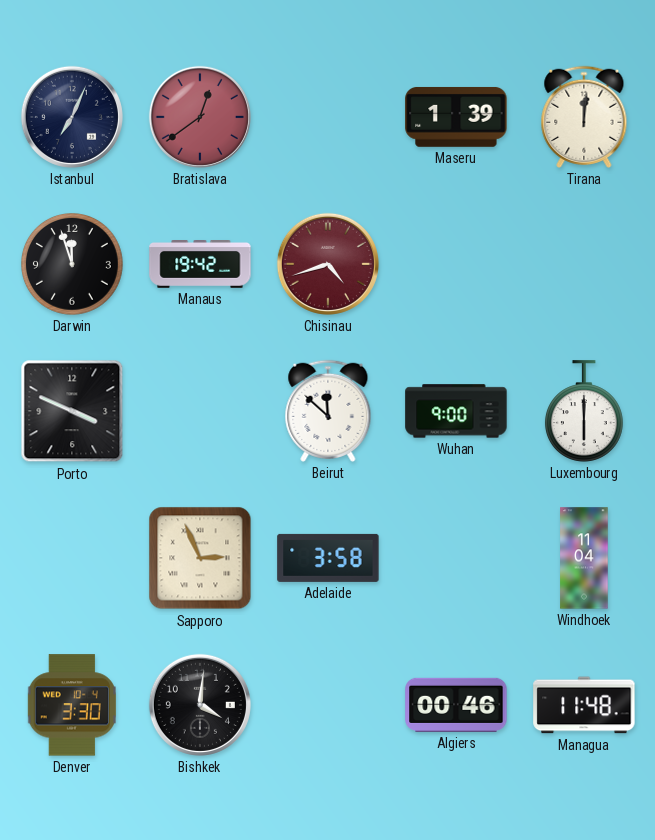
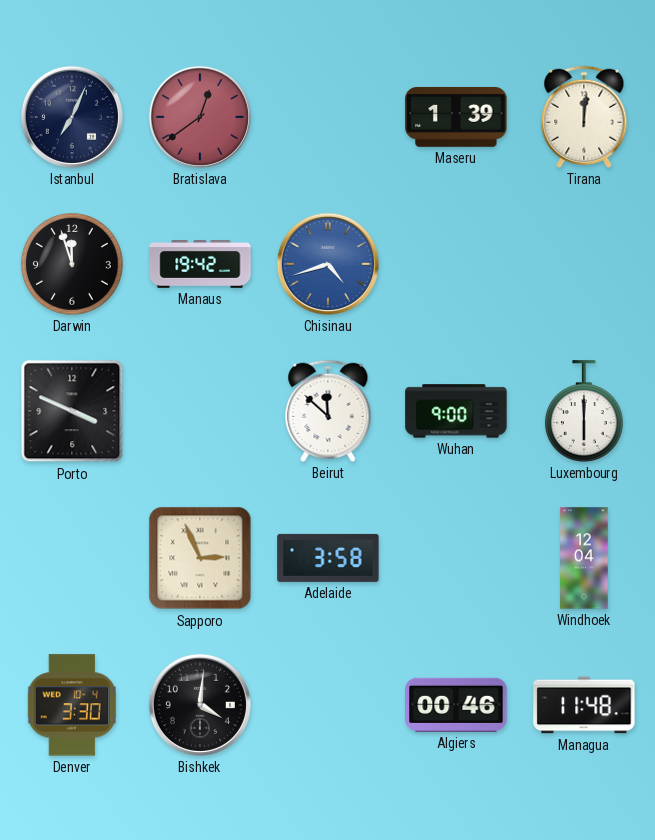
Chisinau dial: burgundy -> blue (328, 264)
Windhoek: 11:04 -> 12:04 (584, 558)
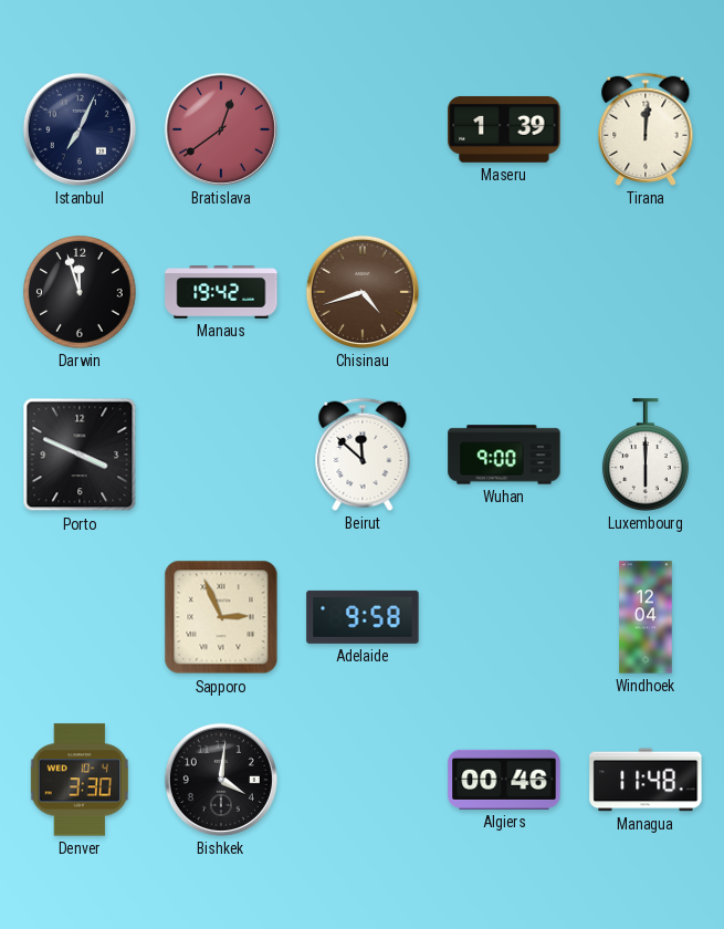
Chisinau dial: blue -> brown (363, 292)
Adelaide: 3:58 -> 9:58 (363, 617)
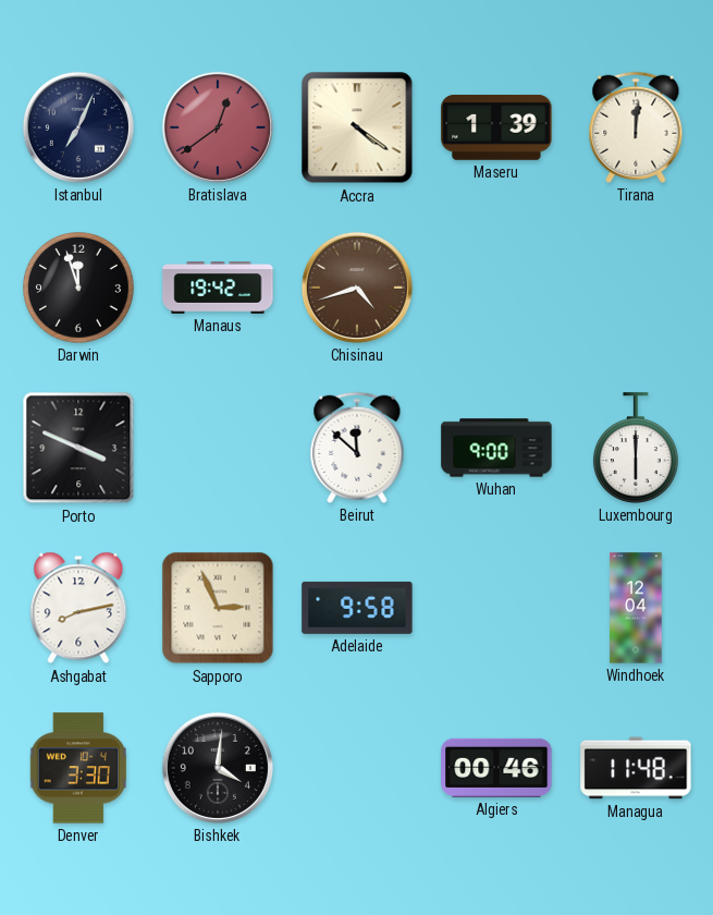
Accra: none -> 4:21 (357, 127)
Ashgabat: none -> 8:13 (78, 608)
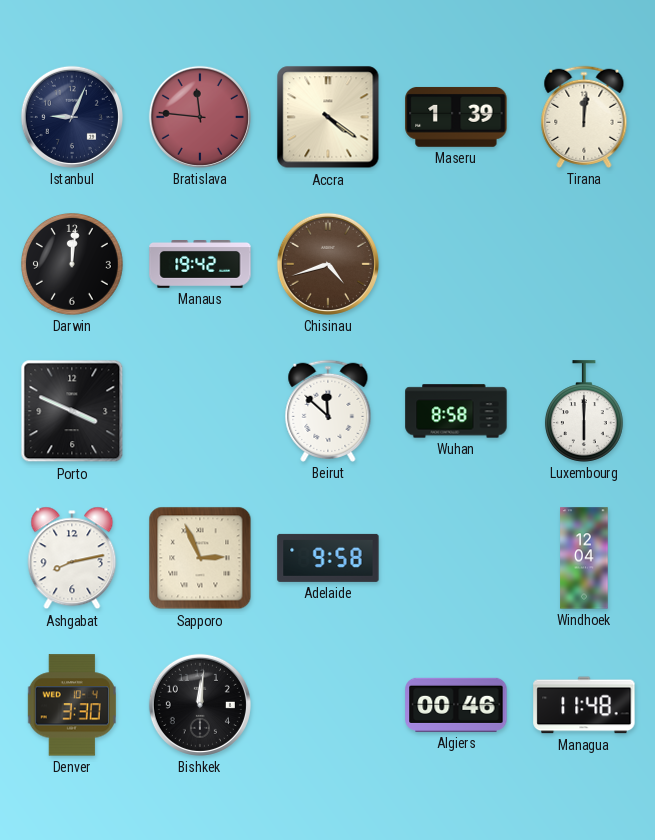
Istanbul: 7:04 -> 9:04 (72, 117)
Bratislava: 12:39 -> 11:46 (200, 117)
Darwin: 11:57 -> 12:01 (73, 265)
Wuhan: 9:00 -> 8:58 (456, 411)
Bishkek: 4:01 -> 12:01 (200, 705)
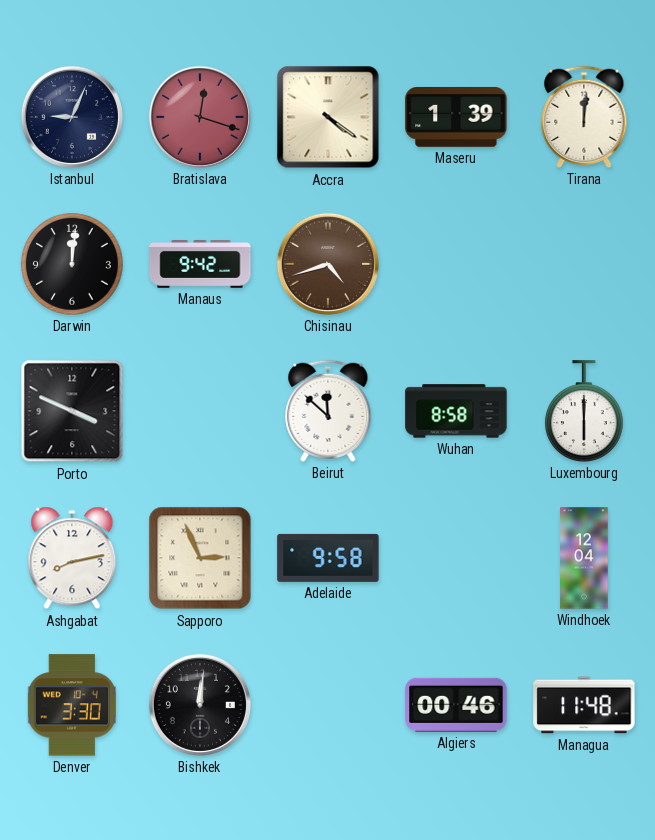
Bratislava: 11:46 -> 12:18 (200, 117)
Manaus: 19:42 -> 9:42 (200, 265)
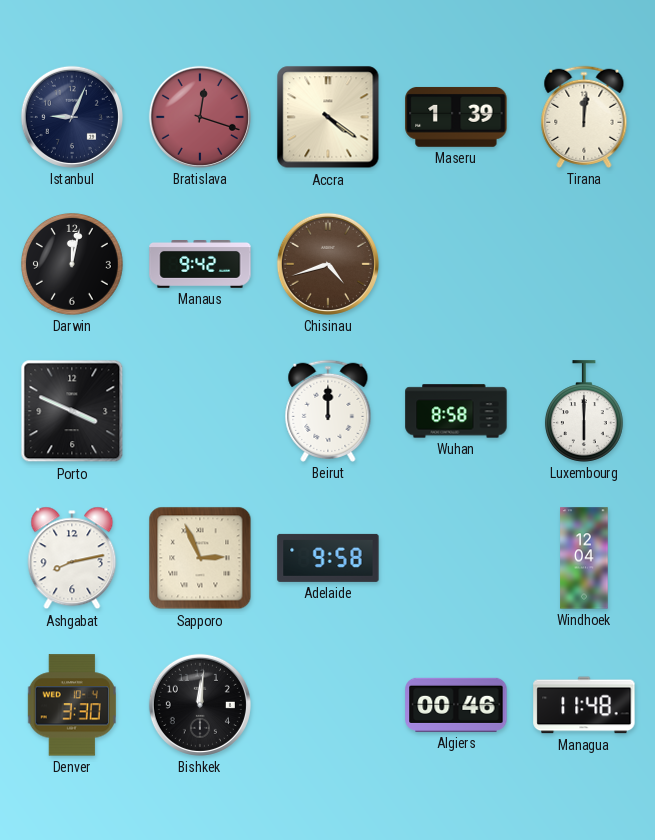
Darwin: 12:01 -> 12:02 (73, 265)
Beirut: 11:52 -> 12:00 (328, 411)
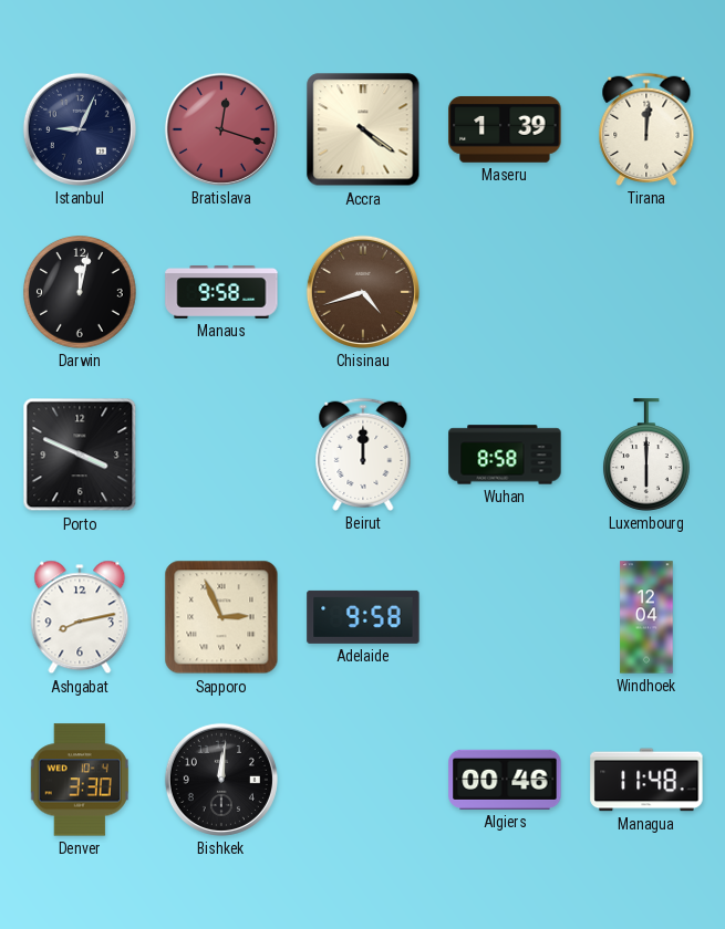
Manaus: 9:42 -> 9:58 (221, 293)
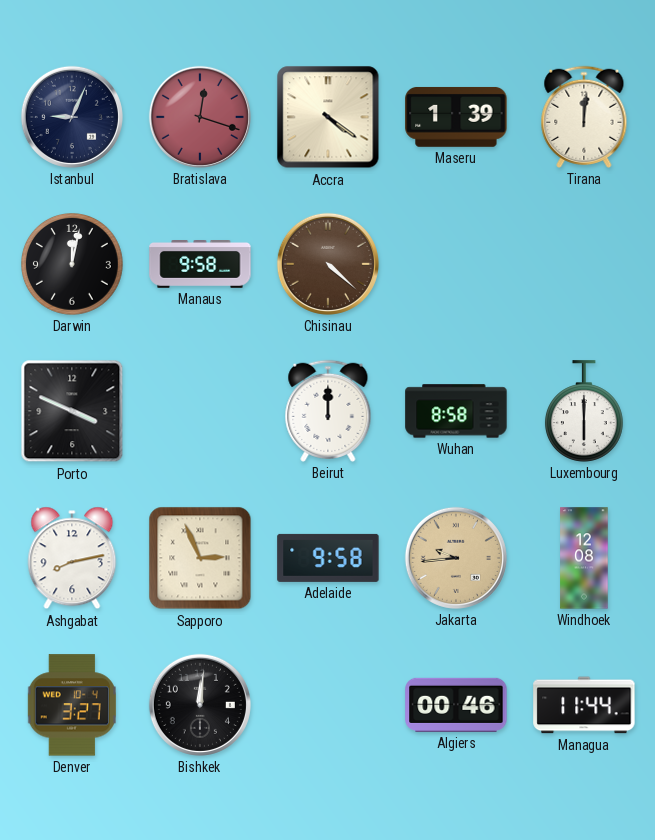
Chisinau: 4:42 -> 4:22 (328, 264)
Jakarta: none -> 9:44 (456, 558)
Windhoek: 12:04 -> 12:08 (584, 558)
Denver: 3:30 -> 3:27 (72, 705)
Managua: 11:48 -> 11:44 (584, 705)
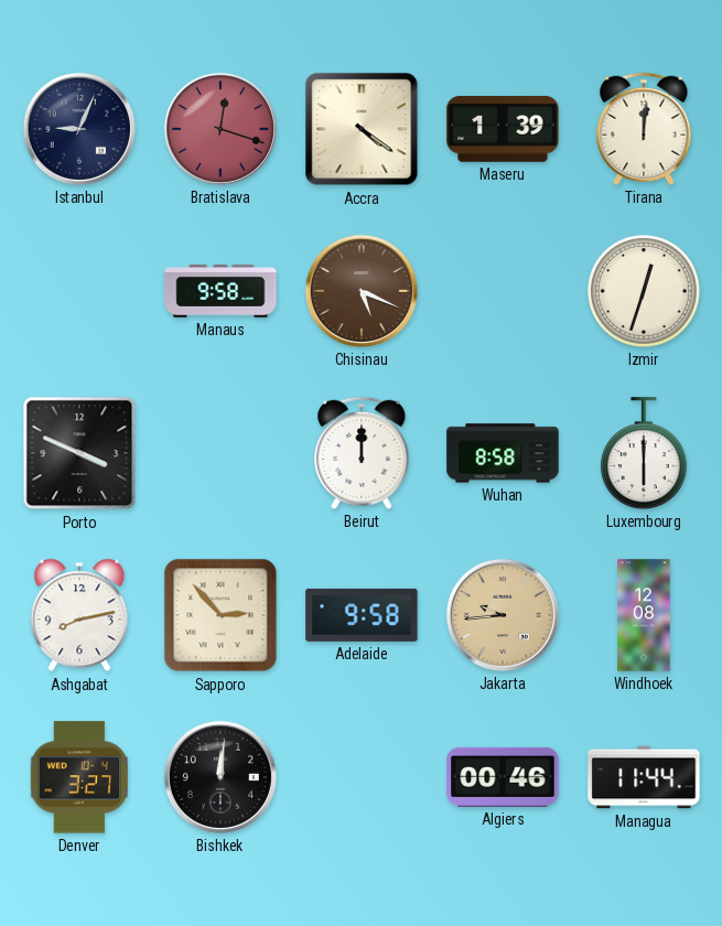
Darwin: 12:02 -> none (73, 265)
Chisinau: 4:22 -> 5:19 (362, 291)
Izmir: none -> 12:33 (645, 292)
Sapporo: 2:56 -> 2:53 (220, 615)
